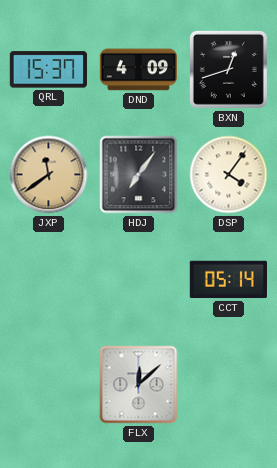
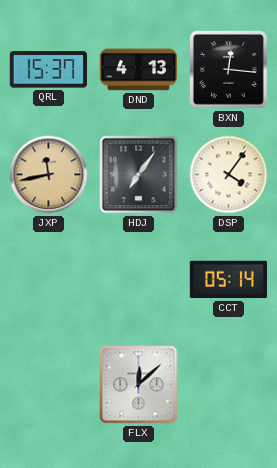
DND: 4:09 -> 4:13 (138, 70)
BXN: 12:42 -> 12:16 (228, 69)
JXP: 11:39 -> 11:43 (49, 175)
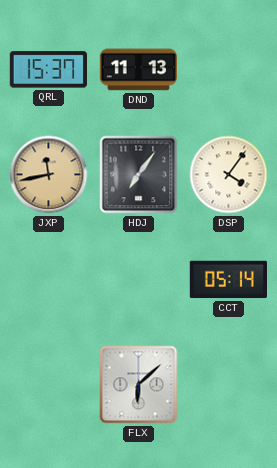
DND: 4:13 -> 11:13 (138, 70)
BXN: 12:16 -> none (228, 69)
FLX: 12:08 -> 6:08 (139, 385)
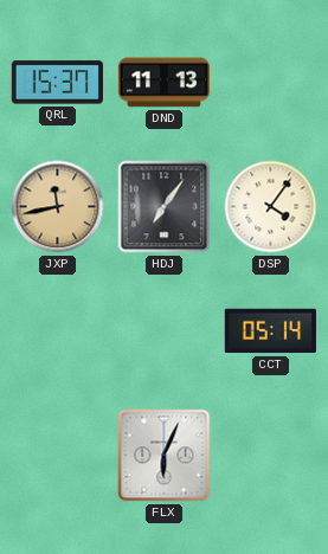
FLX: 6:08 -> 6:04 (165, 456)
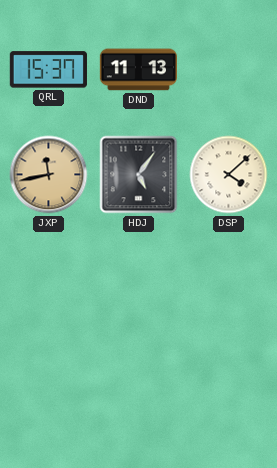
HDJ: 7:06 -> 5:06 (139, 175)
DSP: 4:06 -> 4:08 (229, 175)
CCT: 05:14 -> none (270, 331)
FLX: 6:04 -> none (165, 456)
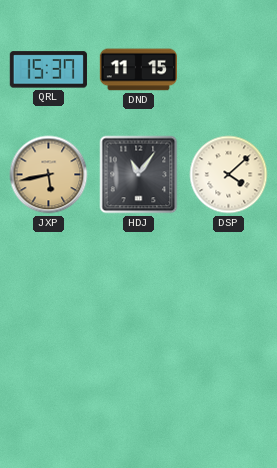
DND: 11:13 -> 11:15 (138, 70)
JXP: 11:43 -> 5:43 (49, 175)
HDJ: 5:06 -> 11:06 (139, 175)
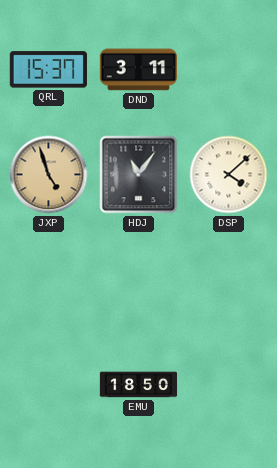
DND: 11:15 -> 3:11 (138, 70)
JXP: 5:43 -> 4:57 (49, 175)
EMU: none -> 18:50 (139, 385)
